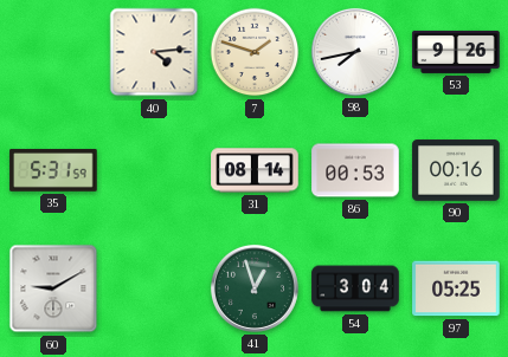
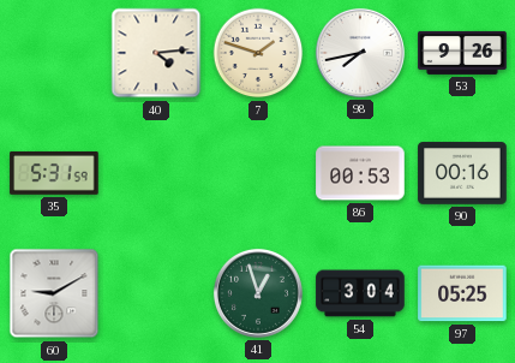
31: 08:14 -> none (255, 170)
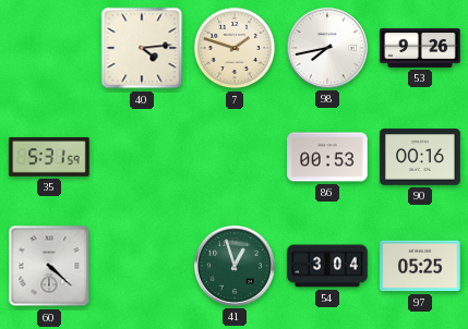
60: 9:10 -> 4:22 (49, 266)
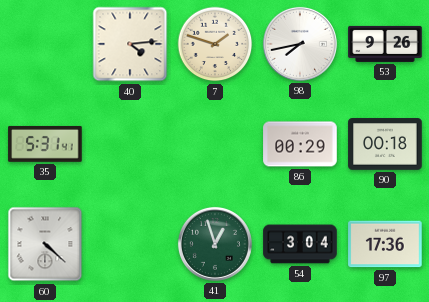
35: 5:31:59 -> 5:31:41 (45, 144)
86: 00:53 -> 00:29 (300, 144)
90: 00:16 -> 00:18 (385, 144)
97: 05:25 -> 17:36 (385, 244)
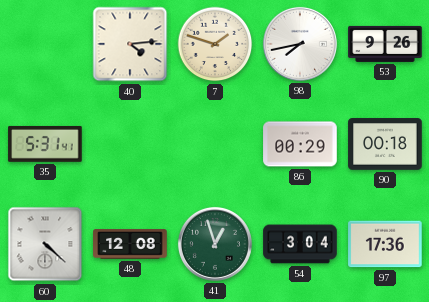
48: none -> 12:08 (130, 244)
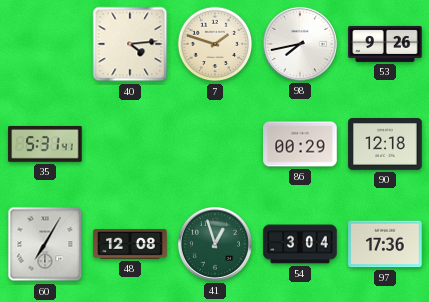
90: 00:18 -> 12:18 (385, 144)
60: 4:22 -> 7:05 (45, 244)
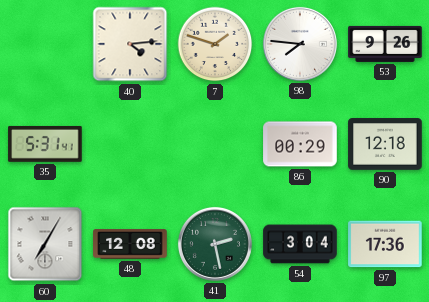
98: 7:43 -> 7:46 (300, 44)
41: 12:57 -> 2:28 (215, 244)
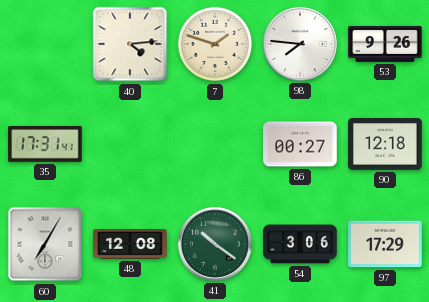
35: 5:31 -> 17:31 (45, 144)
86: 00:29 -> 00:27 (300, 144)
41: 2:28 -> 10:21 (215, 244)
54: 3:04 -> 3:06 (300, 244)
97: 17:36 -> 17:29 (385, 244)
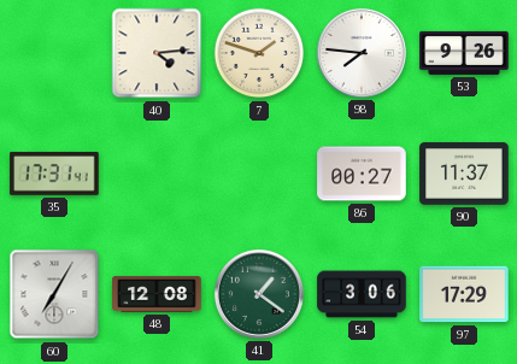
90: 12:18 -> 11:37 (464, 174)
41: 10:21 -> 1:21 (259, 294)
